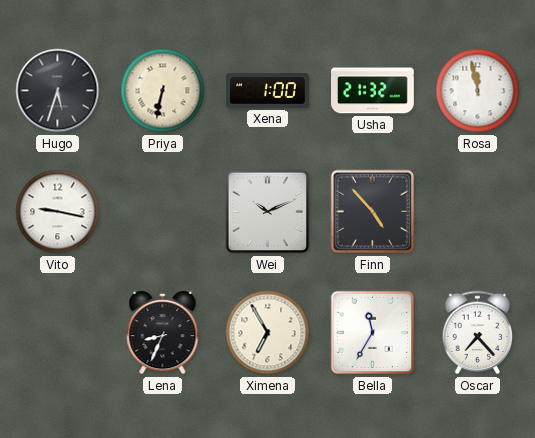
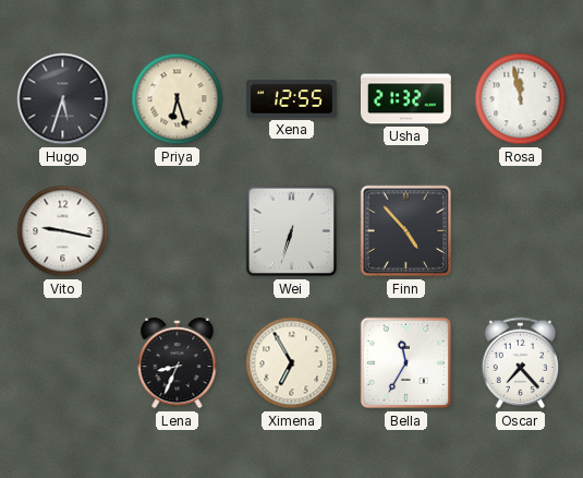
Priya: 6:32 -> 6:27 (178, 99)
Xena: 1:00 -> 12:55 (292, 99)
Wei: 10:11 -> 6:33 (292, 231)
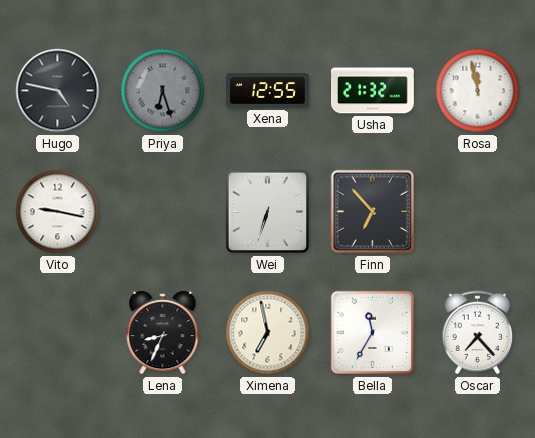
Hugo: 5:33 -> 4:47 (58, 91)
Priya dial: cream -> grey (163, 91)
Finn: 4:53 -> 6:53 (373, 212)
Ximena: 6:55 -> 6:58 (268, 333)
